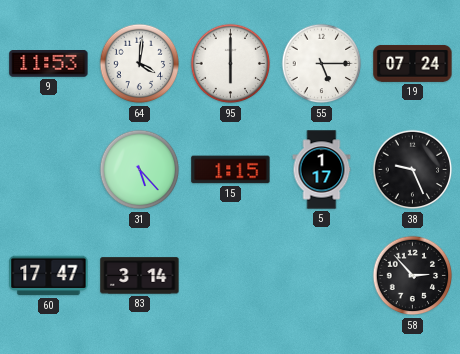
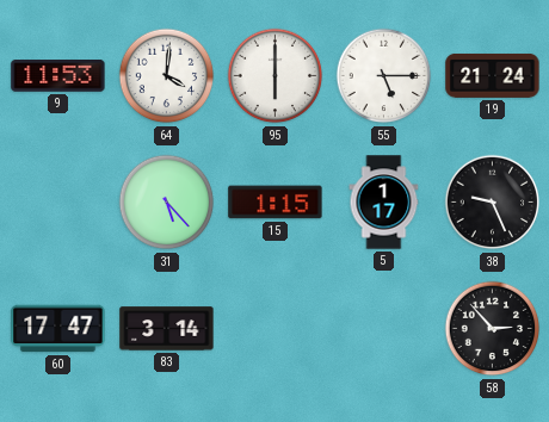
19: 07:24 -> 21:24 (493, 75)
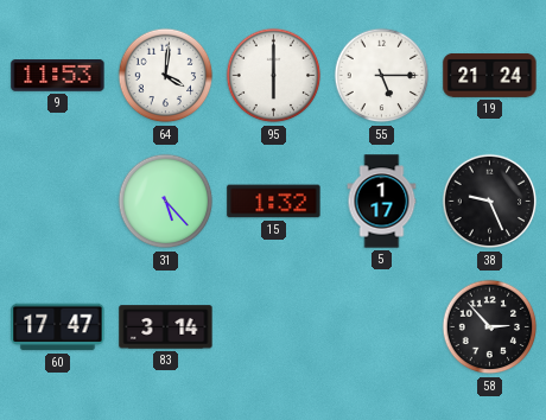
15: 1:15 -> 1:32 (274, 202)
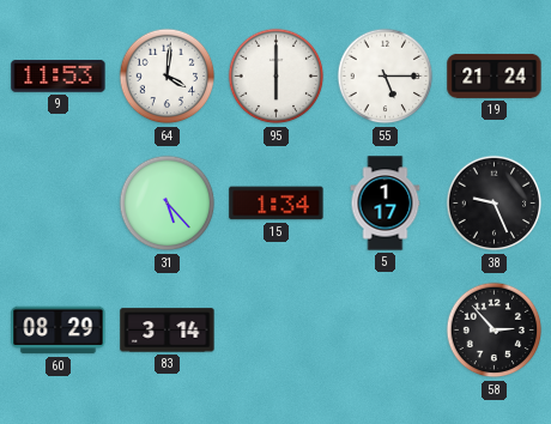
15: 1:32 -> 1:34 (277, 204)
60: 17:47 -> 08:29 (59, 331)
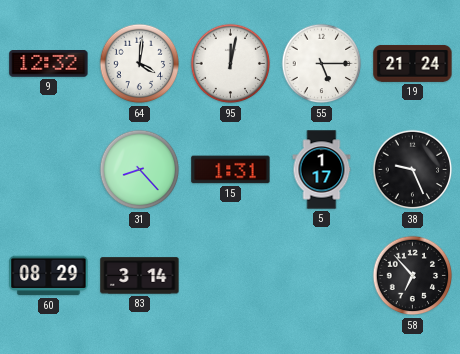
9: 11:53 -> 12:32 (49, 64)
95: 6:00 -> 12:02 (231, 64)
31: 5:23 -> 8:23 (140, 170)
15: 1:34 -> 1:31 (231, 170)
58: 2:53 -> 6:53 (413, 276)
